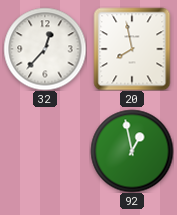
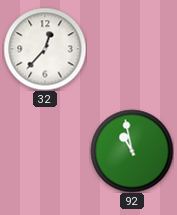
20: 7:58 -> none (132, 49)
92: 12:58 -> 10:58 (132, 151)
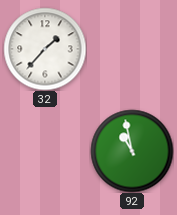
32: 12:37 -> 1:37 (45, 49)
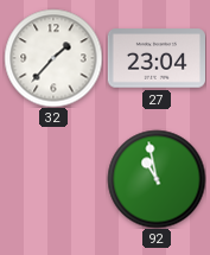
27: none -> 23:04 (155, 58)
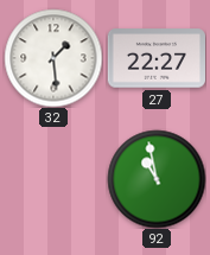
32: 1:37 -> 1:29 (53, 58)
27: 23:04 -> 22:27 (155, 58)
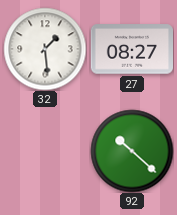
27: 22:27 -> 08:27 (131, 49)
92: 10:58 -> 10:22 (132, 151)
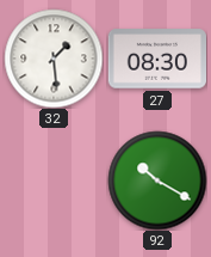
27: 08:27 -> 08:30 (156, 59)
92: 10:22 -> 10:20 (157, 180)
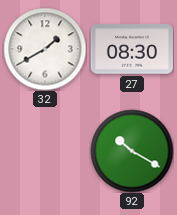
32: 1:29 -> 1:40 (45, 49)
